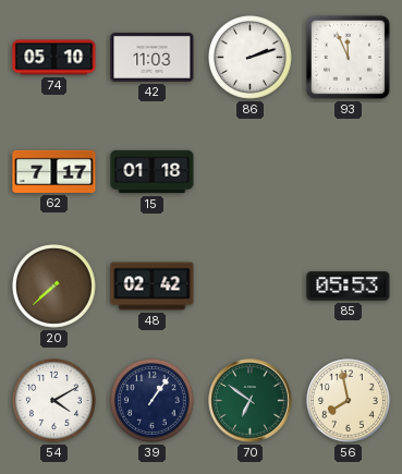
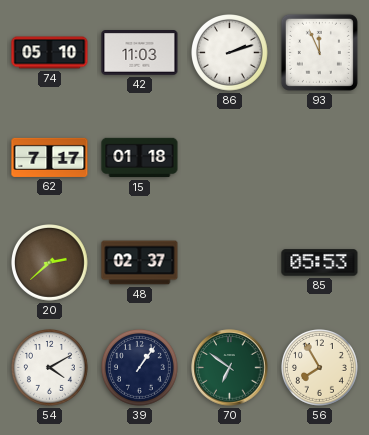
20: 7:38 -> 2:38 (50, 263)
48: 02:42 -> 02:37 (140, 263)
56: 7:58 -> 7:55 (320, 368)
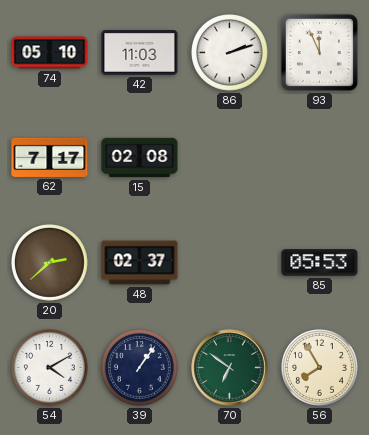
15: 01:18 -> 02:08 (140, 158)
